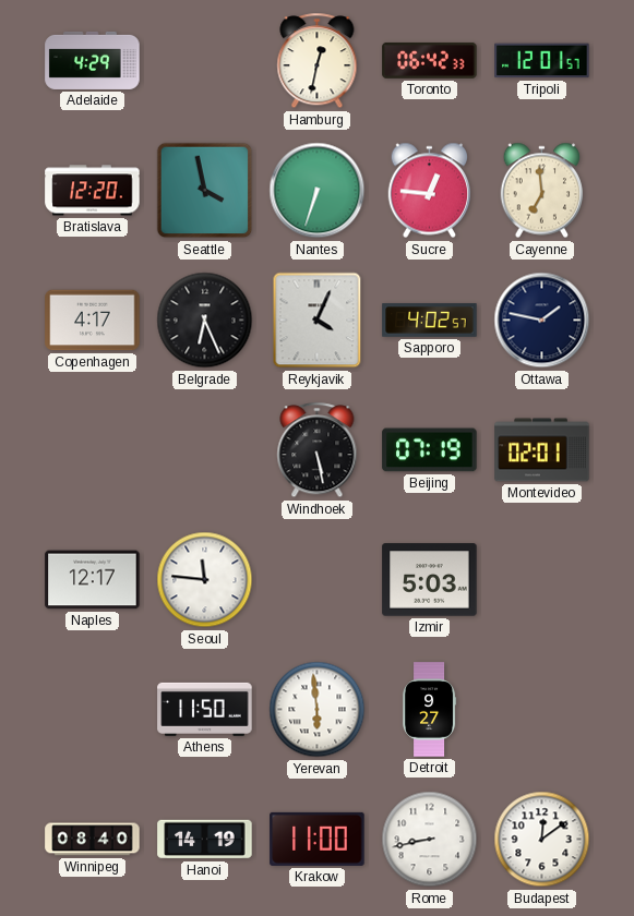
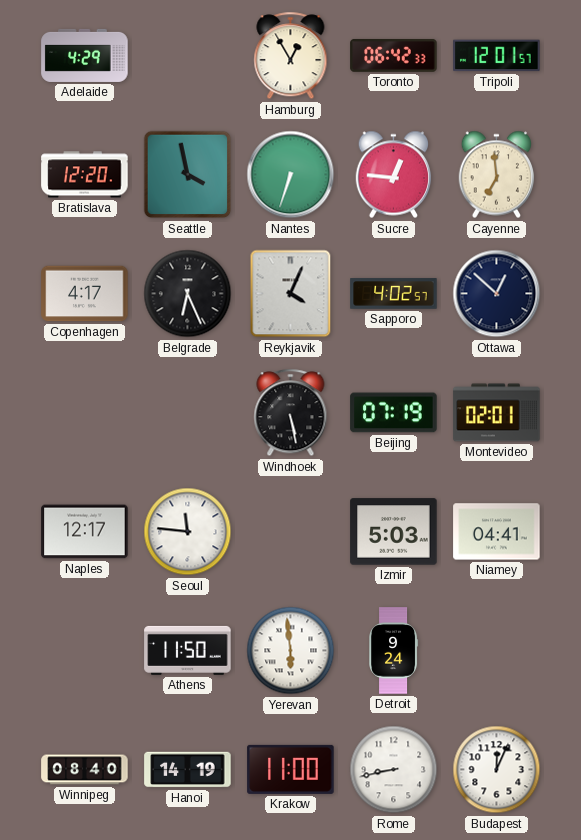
Hamburg: 12:32 -> 12:55 (291, 56)
Ottawa: 1:47 -> 12:52 (497, 294)
Niamey: none -> 04:41 (497, 532)
Detroit: 9:27 -> 9:24 (394, 651)
Budapest: 12:09 -> 12:04 (497, 770)
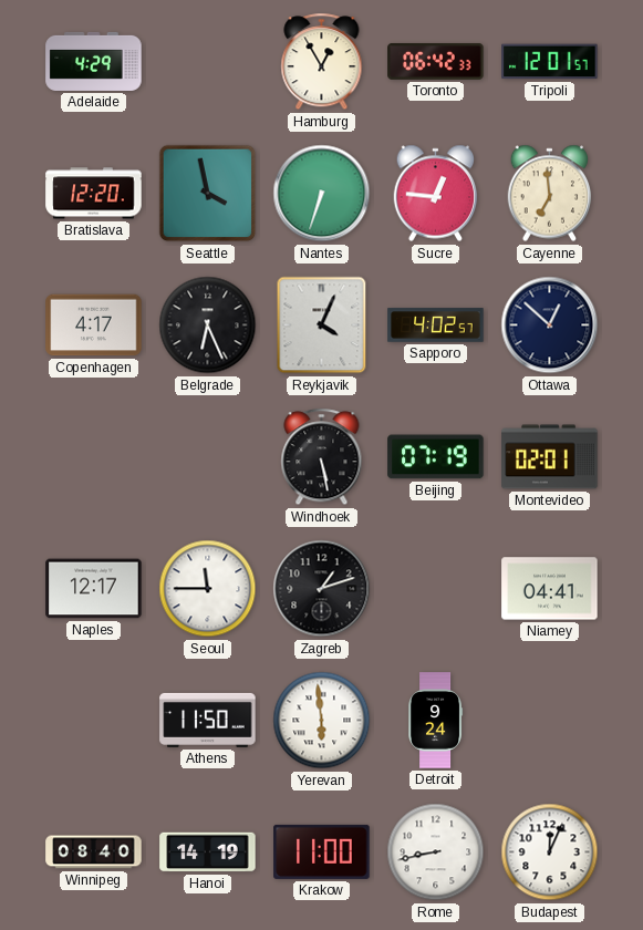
Seoul: 11:46 -> 11:45 (208, 589)
Zagreb: none -> 1:12 (322, 589)
Izmir: 5:03 -> none (394, 532)
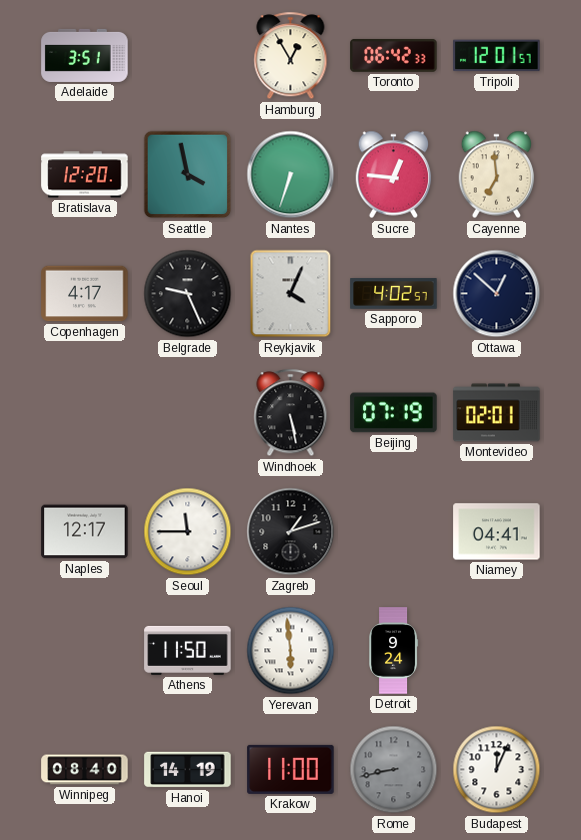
Adelaide: 4:29 -> 3:51 (85, 55)
Belgrade: 6:26 -> 9:26 (188, 294)
Rome dial: white -> grey (394, 770)
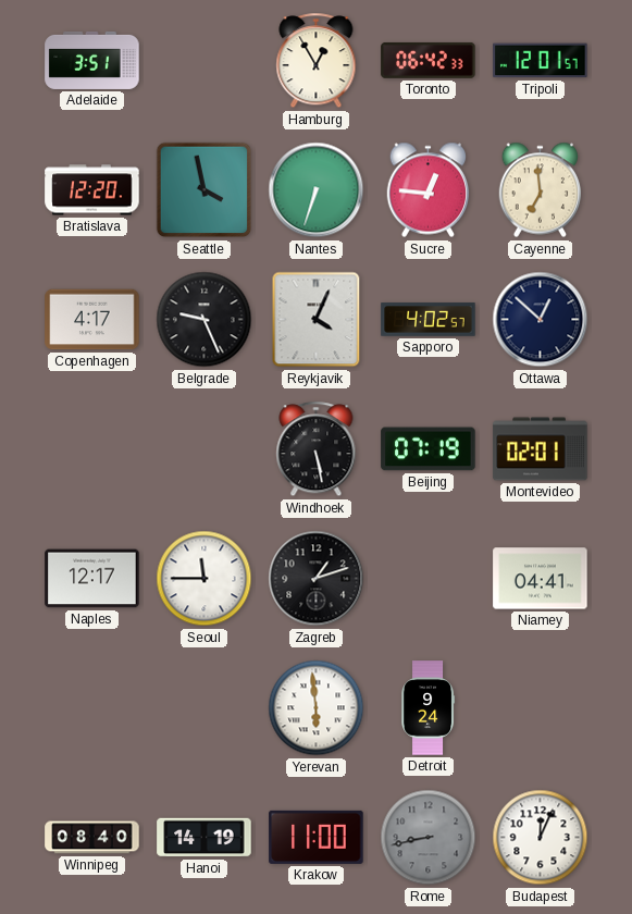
Athens: 11:50 -> none (188, 650)
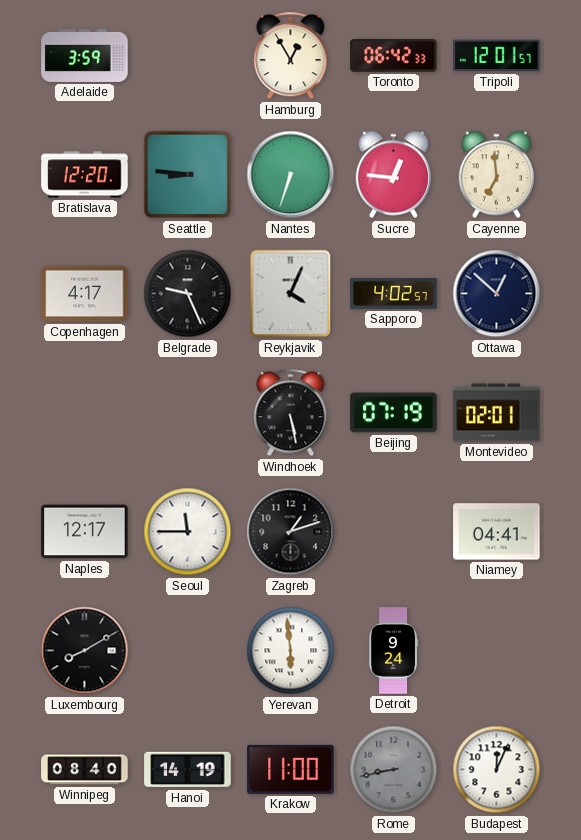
Adelaide: 3:51 -> 3:59 (85, 55)
Seattle: 3:58 -> 8:46 (188, 175)
Luxembourg: none -> 8:10 (85, 651)
